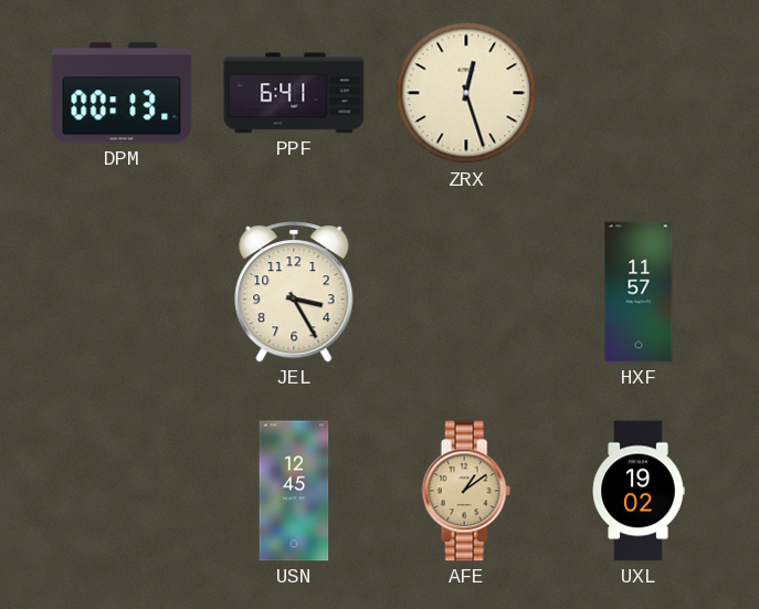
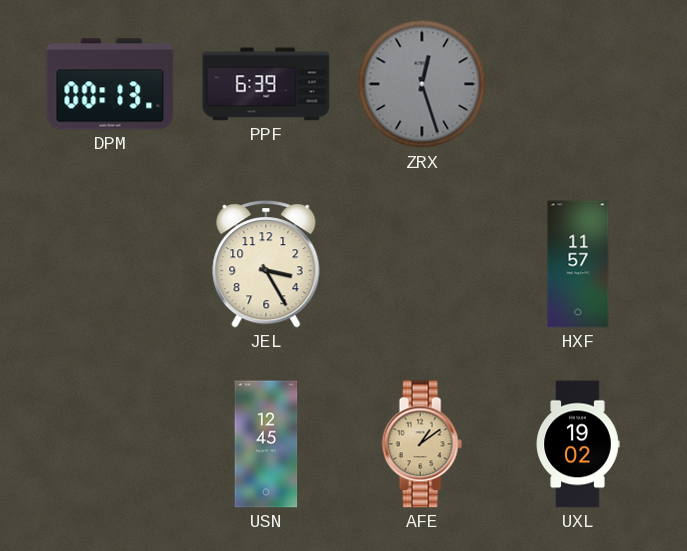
PPF: 6:41 -> 6:39 (266, 84)
ZRX dial: cream -> grey (422, 84)
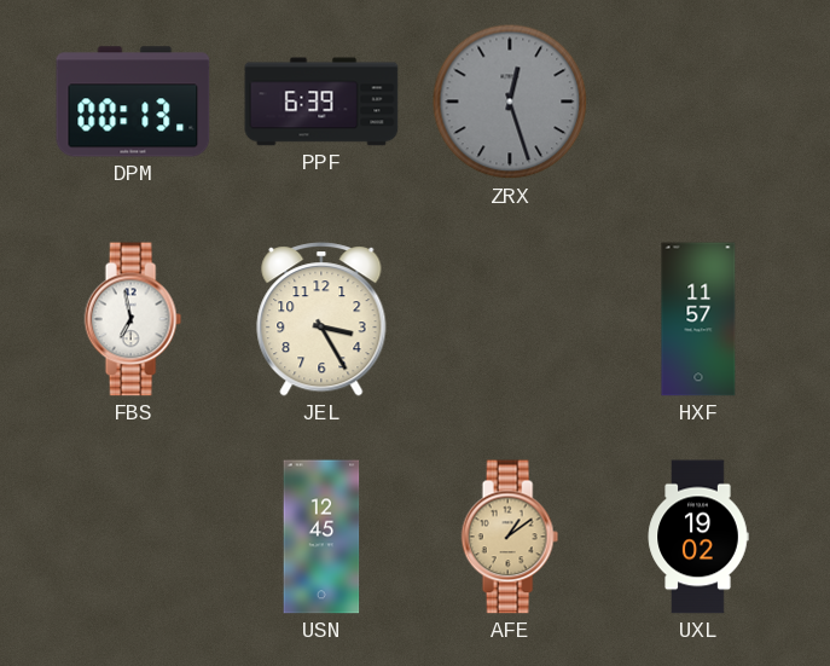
FBS: none -> 6:58 (133, 319)
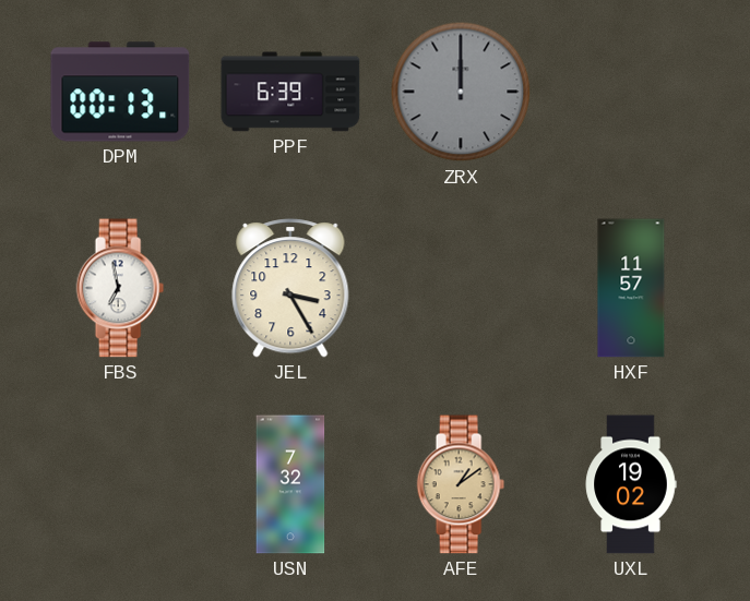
ZRX: 12:27 -> 12:00 (461, 92)
USN: 12:45 -> 7:32 (290, 484)
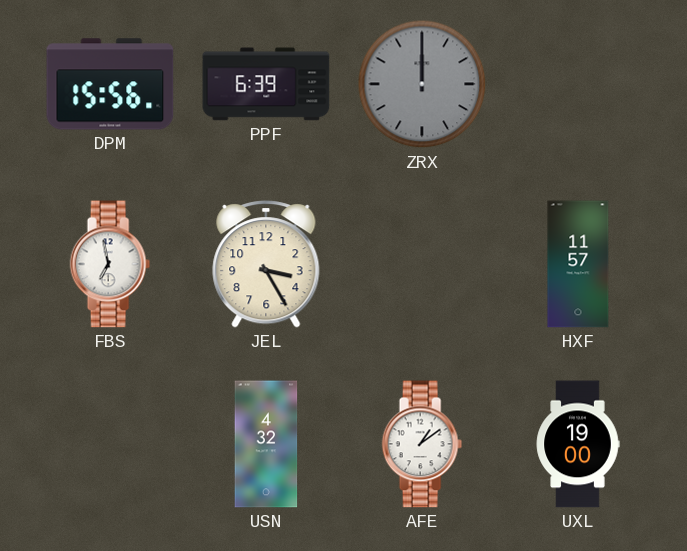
DPM: 00:13 -> 15:56 (110, 84)
USN: 7:32 -> 4:32 (266, 444)
AFE dial: champagne -> white (422, 444)
UXL: 19:02 -> 19:00 (578, 444)
